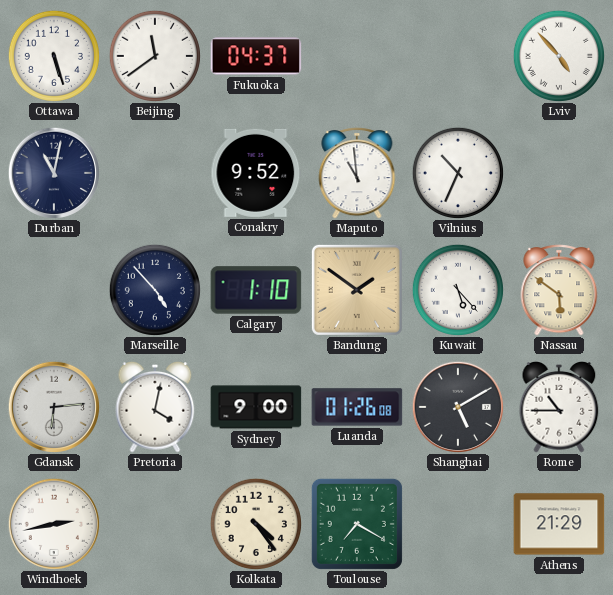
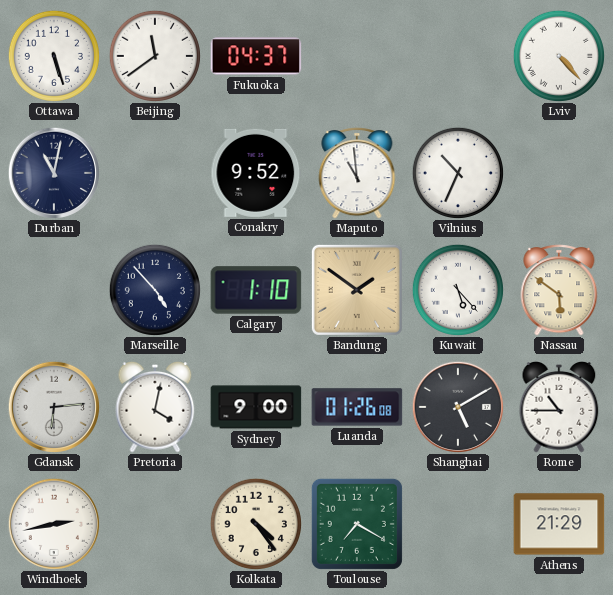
Lviv: 4:53 -> 4:23 (559, 56)
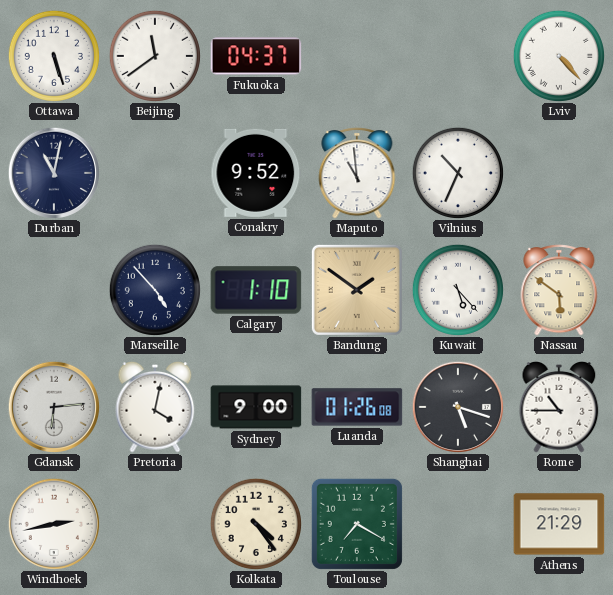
Shanghai: 5:10 -> 5:18 (457, 406)
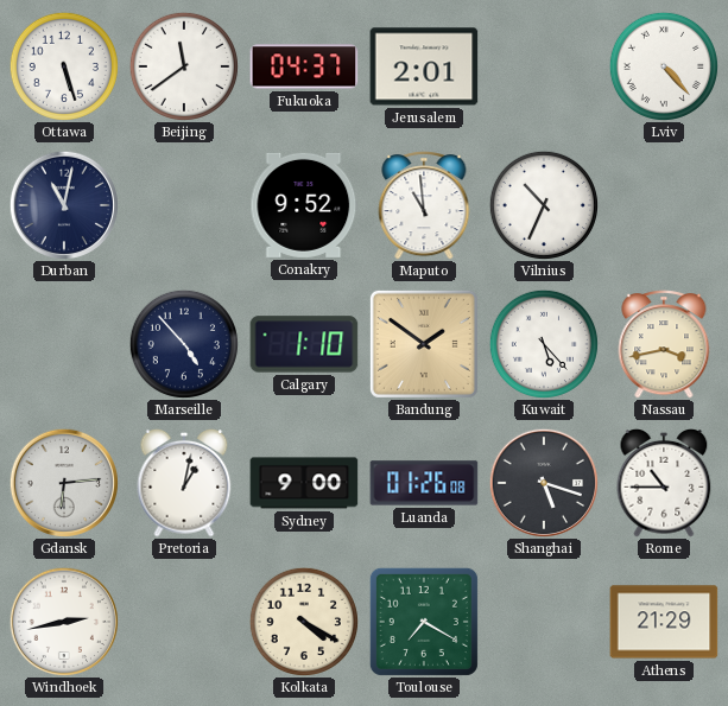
Jerusalem: none -> 2:01 (424, 66)
Nassau: 5:51 -> 3:43 (664, 344)
Pretoria: 4:02 -> 1:02 (184, 483)
Kolkata: 4:24 -> 4:20 (304, 622)
